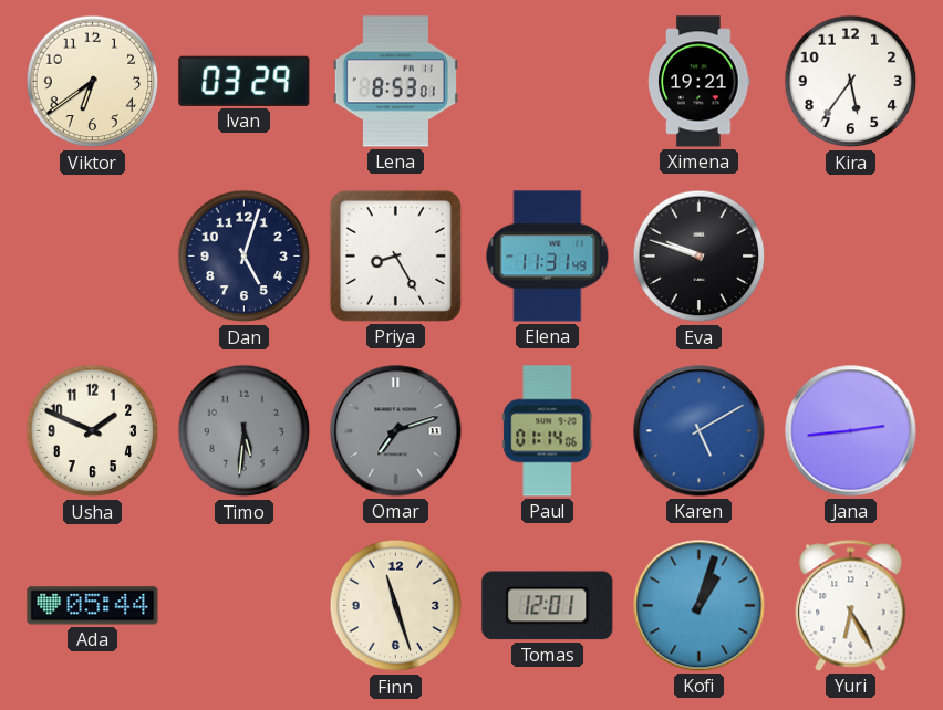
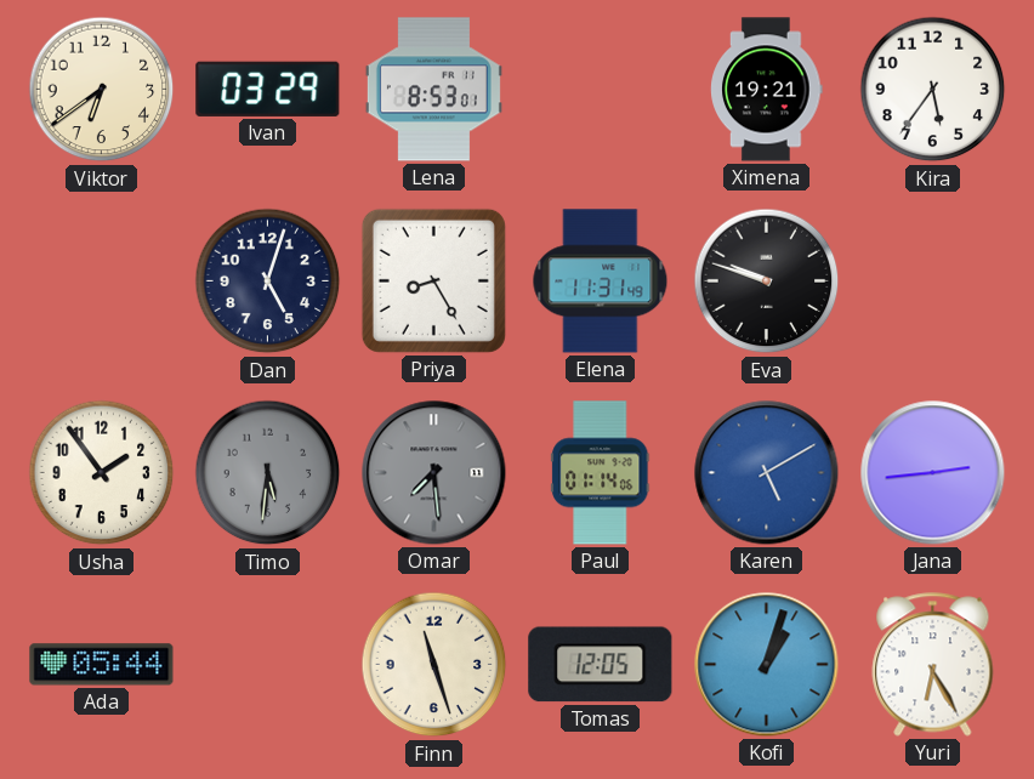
Usha: 1:49 -> 1:54 (102, 473)
Omar: 7:12 -> 7:29 (434, 473)
Tomas: 12:01 -> 12:05 (601, 665)
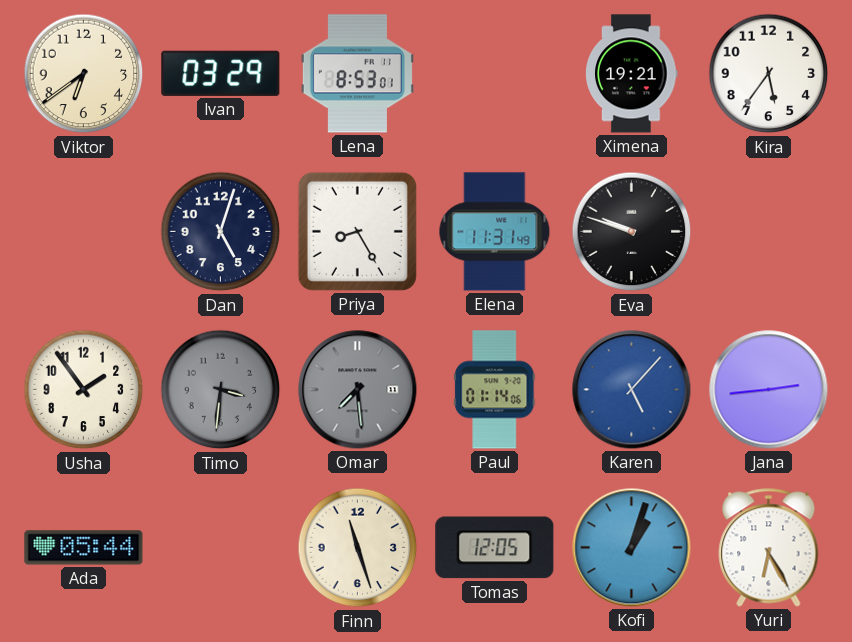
Timo: 5:31 -> 3:31 (221, 390)
Karen: 5:10 -> 5:07 (632, 390)
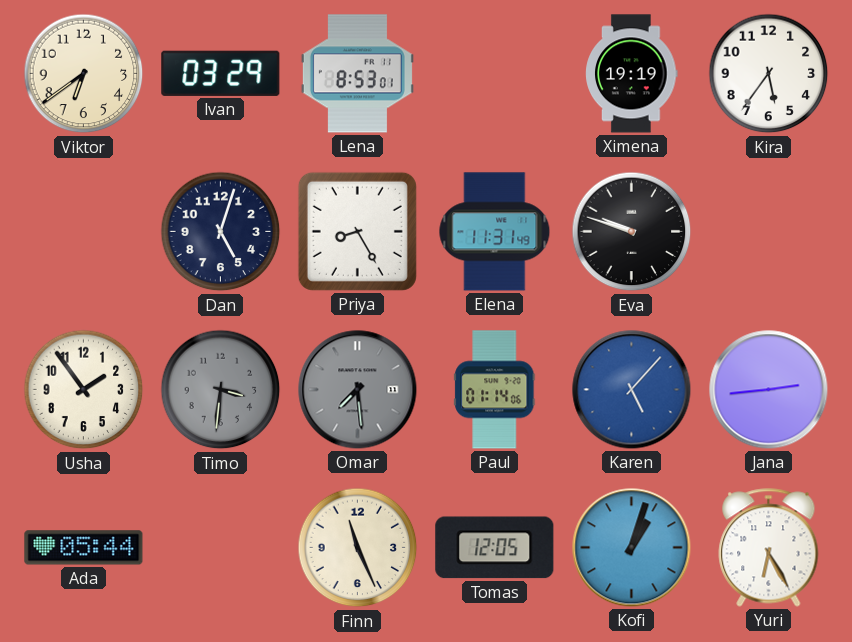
Ximena: 19:21 -> 19:19 (632, 74)
Finn: 11:27 -> 11:26 (358, 548)
